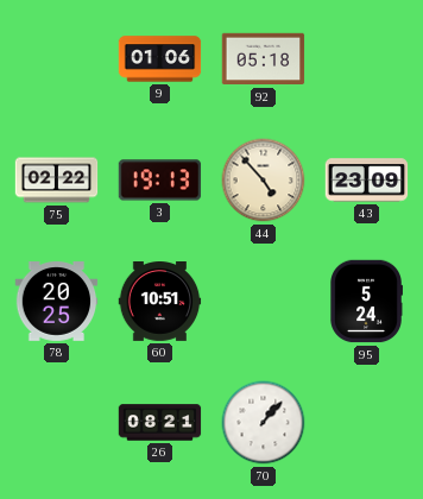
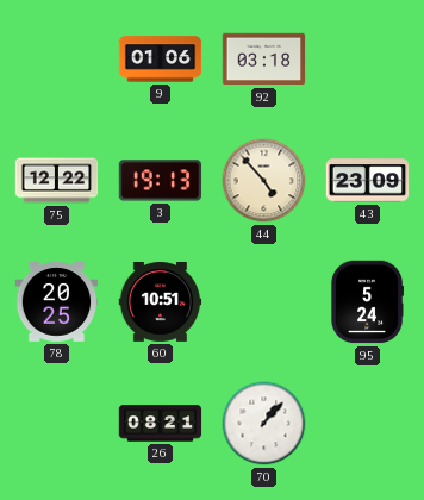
92: 05:18 -> 03:18 (264, 60)
75: 02:22 -> 12:22 (57, 181)
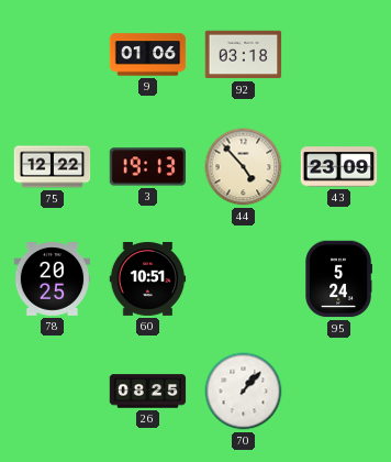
26: 08:21 -> 08:25 (148, 392)
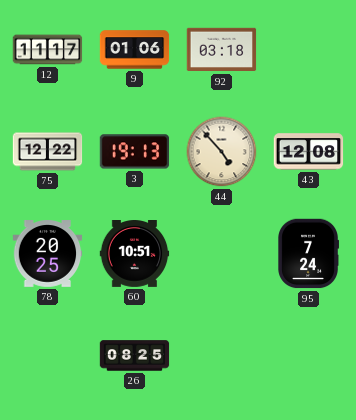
12: none -> 11:17 (48, 50)
43: 23:09 -> 12:08 (309, 152)
95: 5:24 -> 7:24 (308, 254)
70: 1:07 -> none (244, 392)
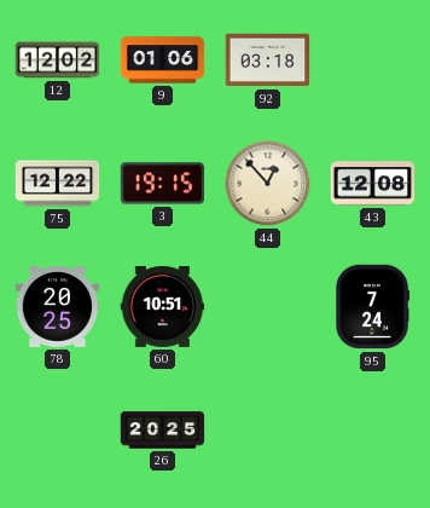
12: 11:17 -> 12:02 (58, 60)
3: 19:13 -> 19:15 (163, 184)
44: 4:53 -> 12:53 (268, 184)
26: 08:25 -> 20:25 (163, 431)
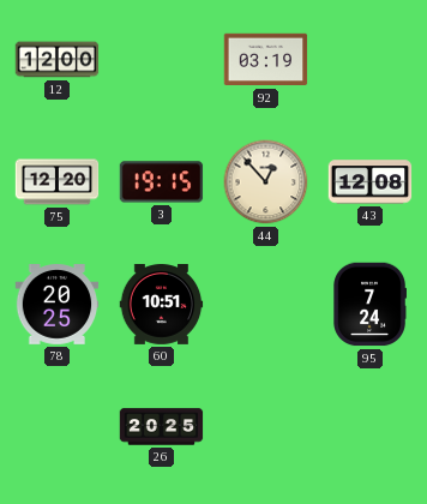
12: 12:02 -> 12:00 (58, 60)
9: 01:06 -> none (163, 60)
92: 03:18 -> 03:19 (266, 60)
75: 12:22 -> 12:20 (58, 182)
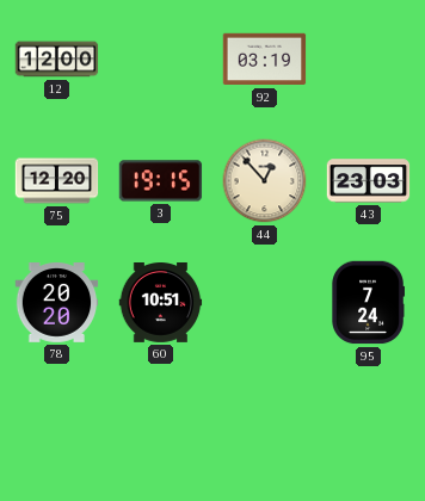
43: 12:08 -> 23:03 (369, 181)
78: 20:25 -> 20:20 (57, 303)
26: 20:25 -> none (162, 427)
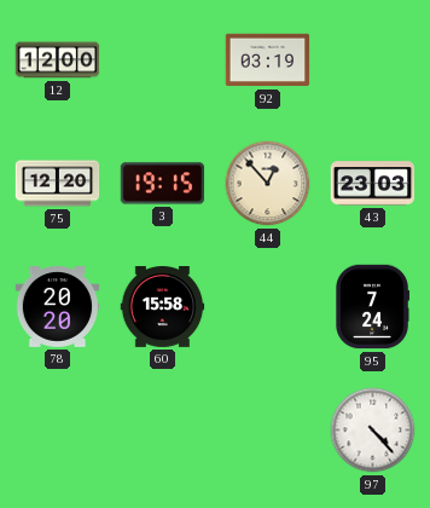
60: 10:51 -> 15:58 (163, 307)
97: none -> 4:23 (373, 431)
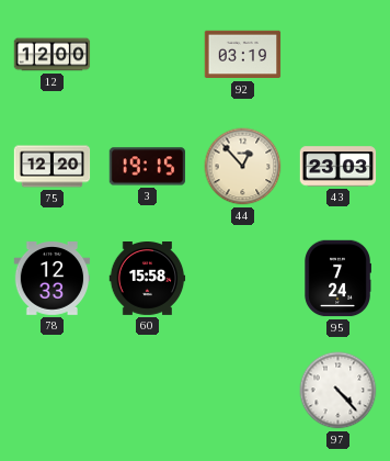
78: 20:20 -> 12:33 (53, 279)
